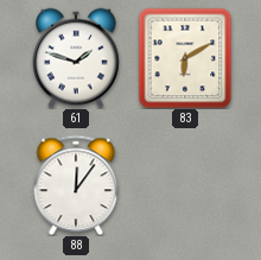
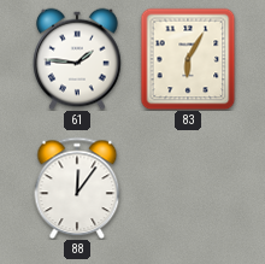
61: 1:48 -> 1:46 (77, 59)
83: 6:10 -> 6:05 (188, 59)
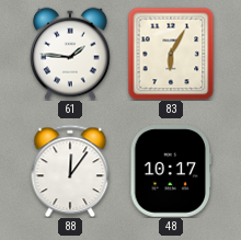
48: none -> 10:17 (171, 171)
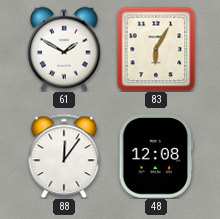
61: 1:46 -> 1:50 (64, 49)
48: 10:17 -> 12:08 (156, 156)
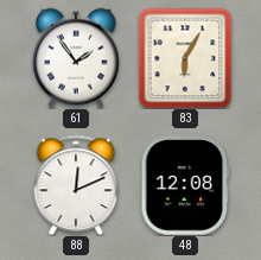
61: 1:50 -> 1:54 (76, 58)
88: 12:06 -> 12:11 (76, 185)
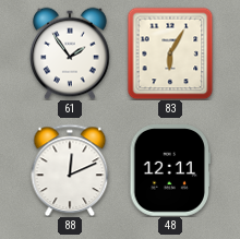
48: 12:08 -> 12:11 (170, 170)
